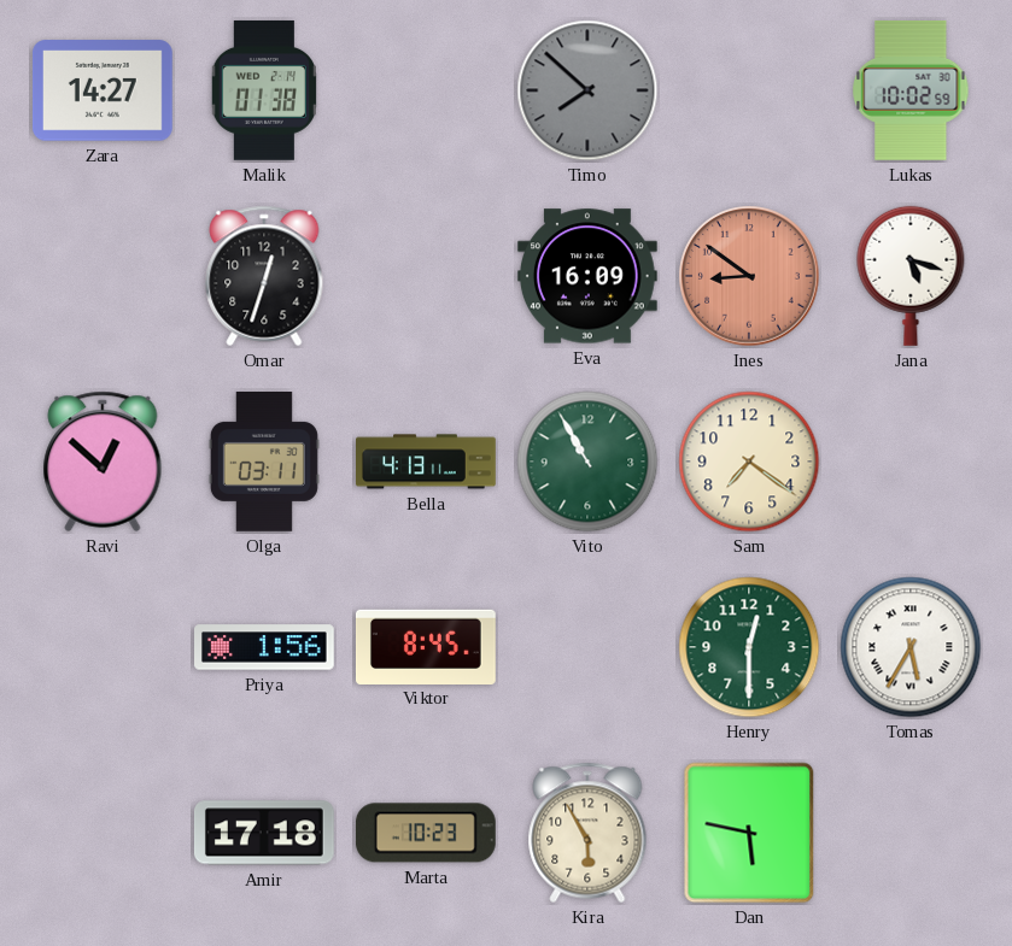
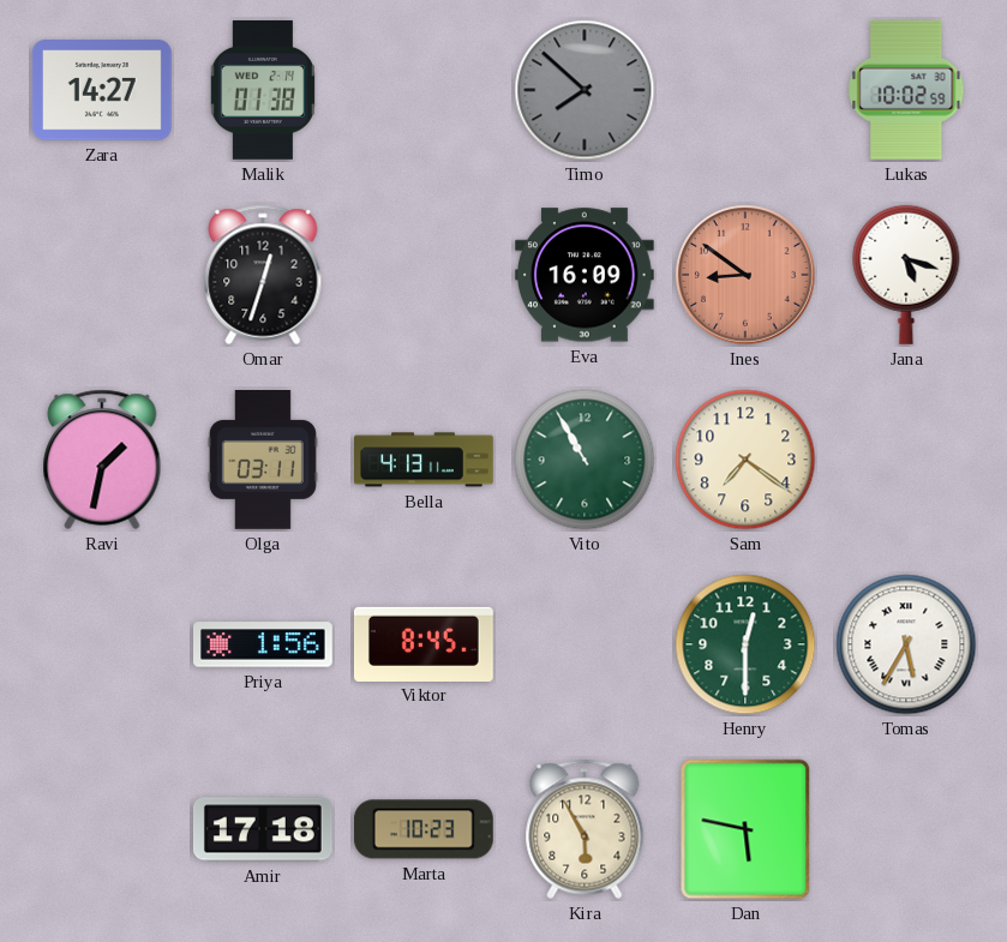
Ravi: 12:52 -> 1:32 (102, 460)
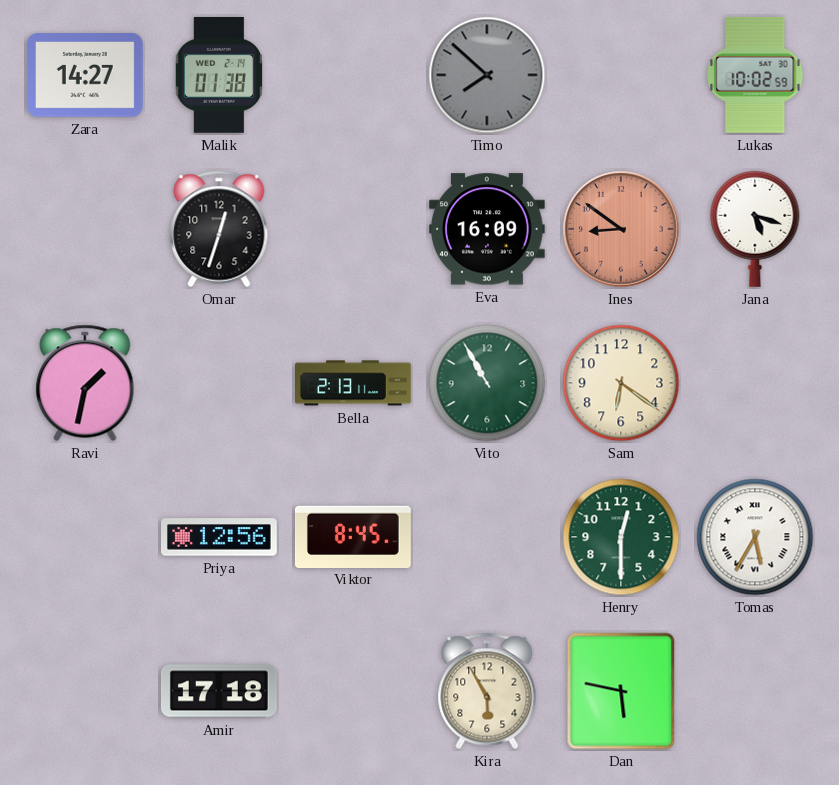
Olga: 03:11 -> none (263, 461)
Bella: 4:13 -> 2:13 (354, 383)
Sam: 7:21 -> 6:21 (621, 383)
Priya: 1:56 -> 12:56 (220, 537)
Marta: 10:23 -> none (424, 829)
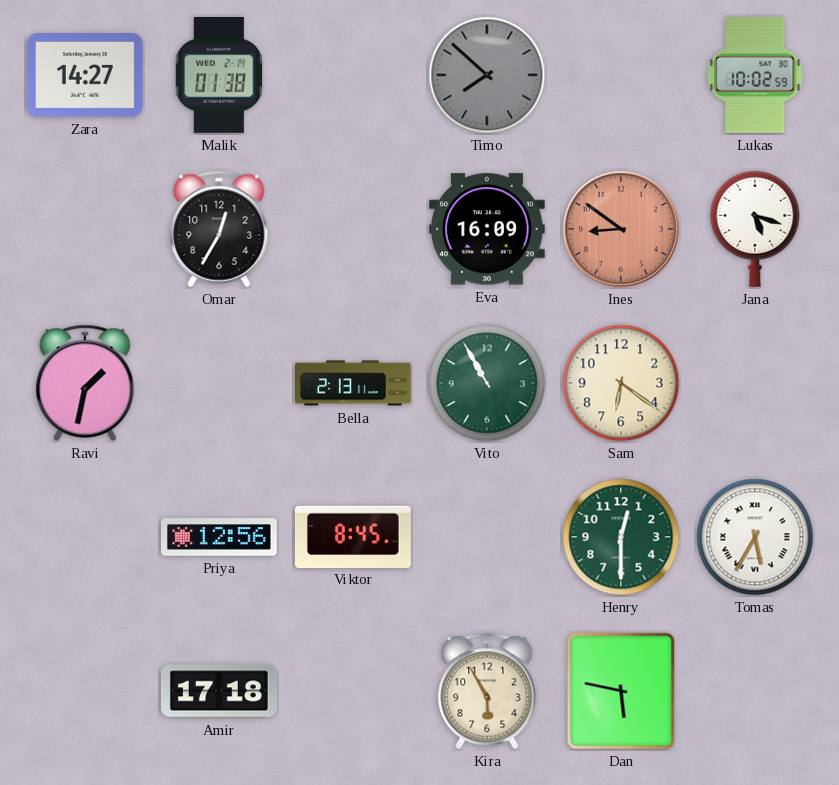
Omar: 12:33 -> 12:35 (219, 229)
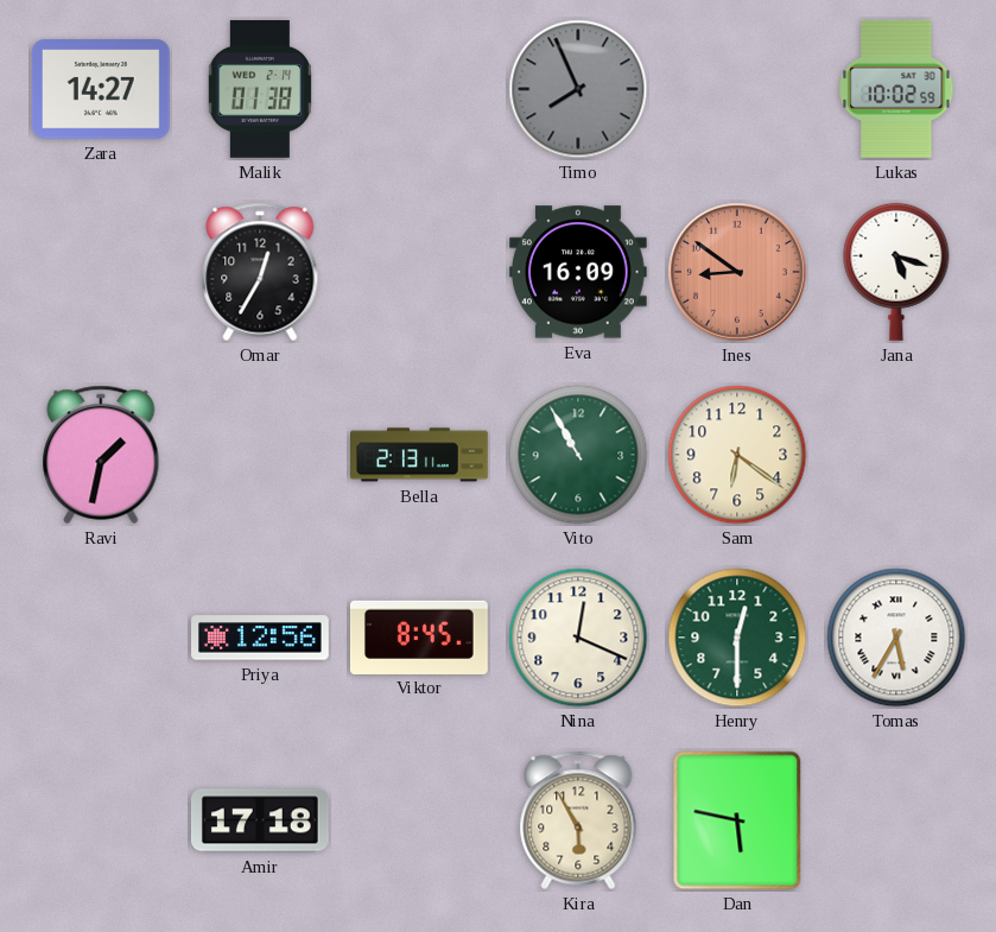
Timo: 7:52 -> 7:56 (578, 89)
Nina: none -> 12:19 (578, 638)
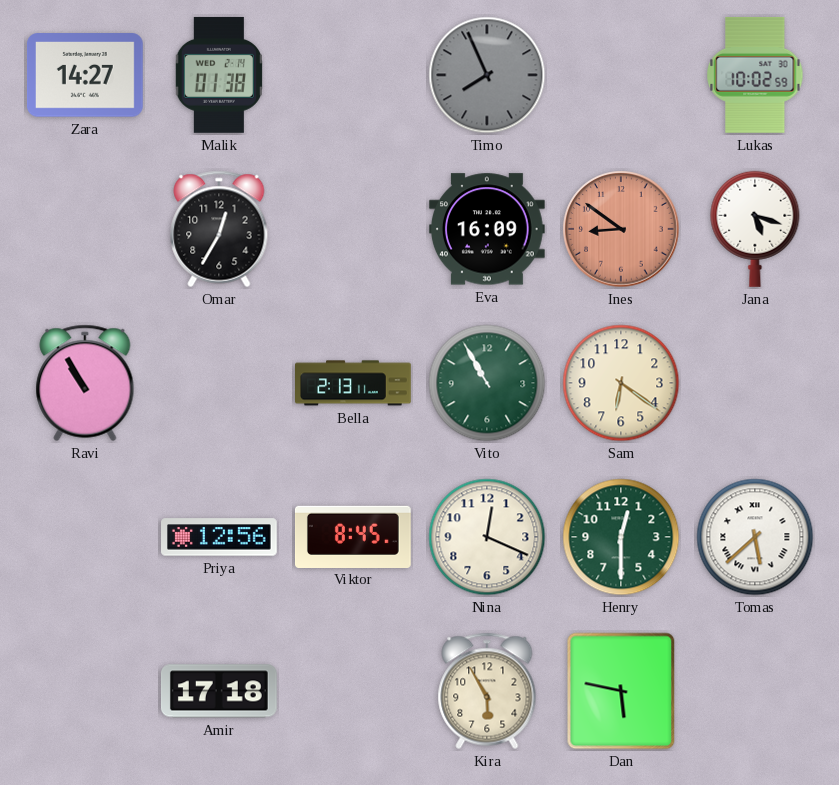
Ravi: 1:32 -> 10:55 (85, 383)
Tomas: 5:35 -> 5:38 (755, 537)
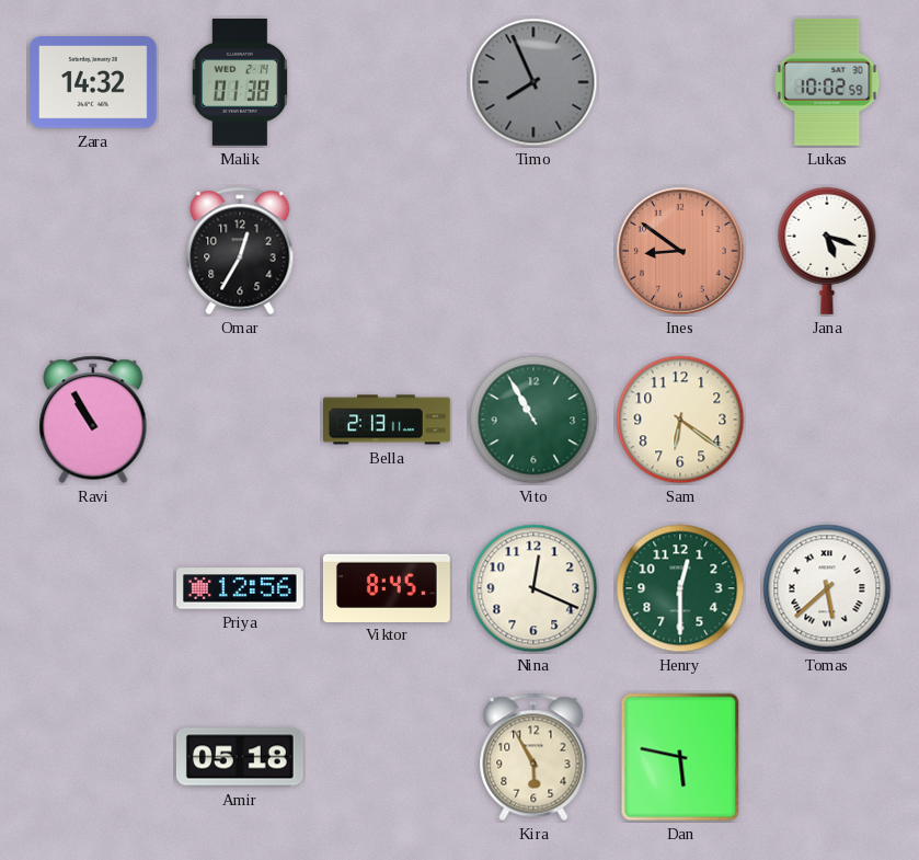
Zara: 14:27 -> 14:32 (93, 82)
Eva: 16:09 -> none (487, 229)
Amir: 17:18 -> 05:18 (240, 757)
